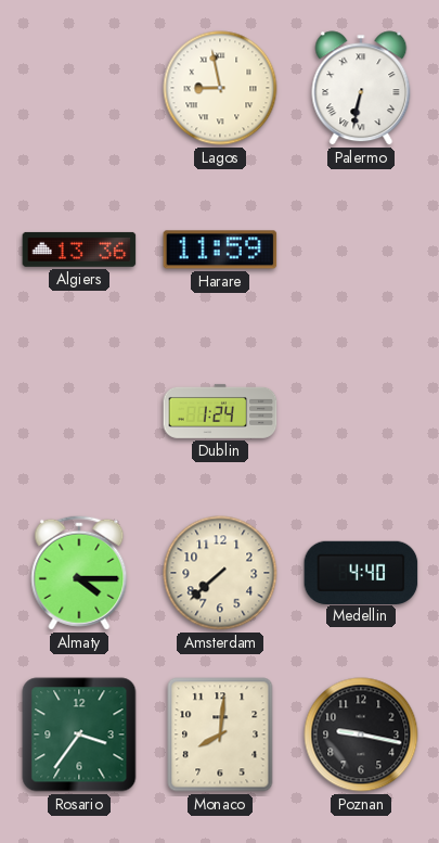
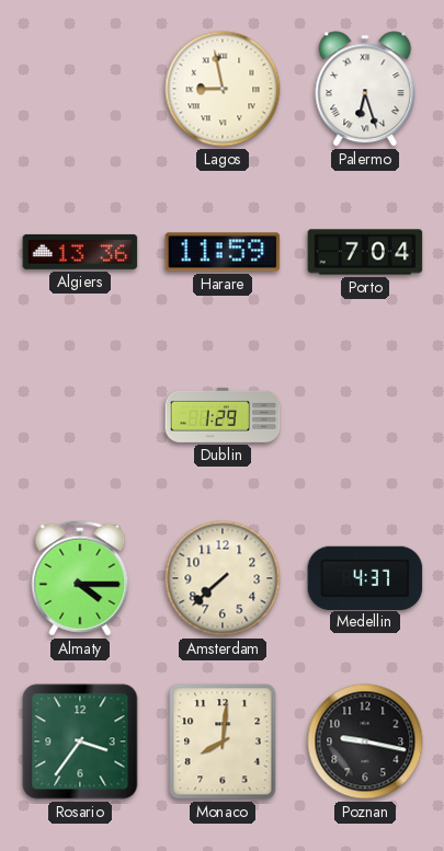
Palermo: 6:32 -> 6:27 (365, 89)
Porto: none -> 7:04 (365, 252)
Dublin: 1:24 -> 1:29 (223, 415)
Medellin: 4:40 -> 4:37 (365, 577)
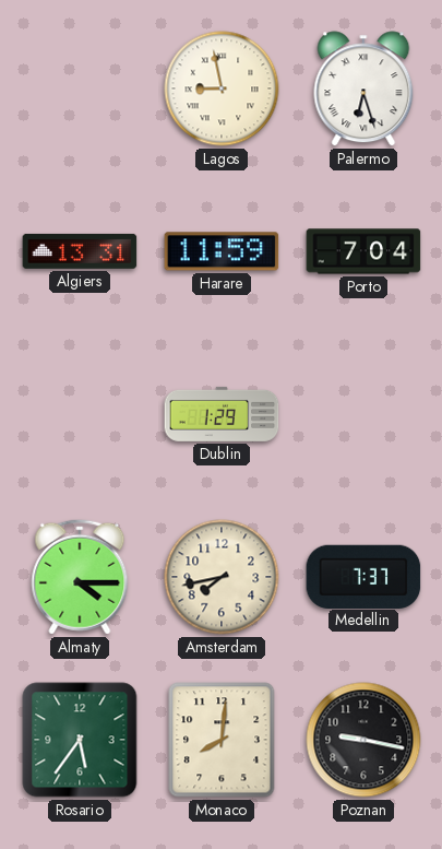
Algiers: 13:36 -> 13:31 (80, 251)
Amsterdam: 7:38 -> 7:43 (222, 577)
Medellin: 4:37 -> 7:37 (363, 576)
Rosario: 3:36 -> 5:36 (80, 740)
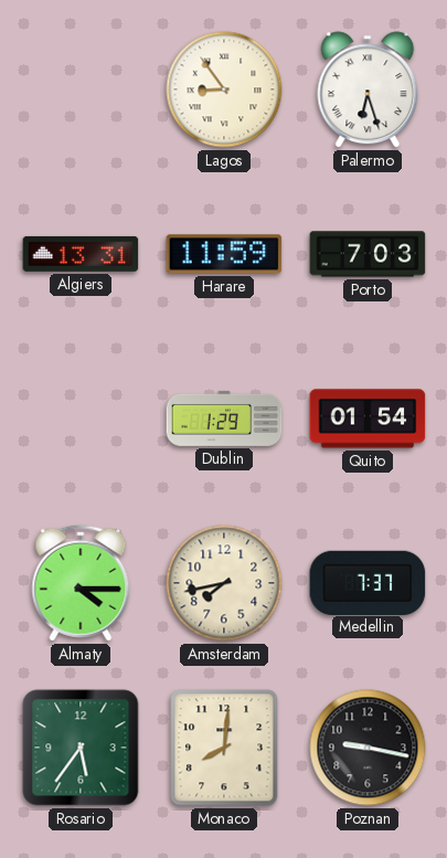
Lagos: 8:58 -> 8:54 (224, 89)
Porto: 7:04 -> 7:03 (368, 254)
Quito: none -> 01:54 (368, 419)
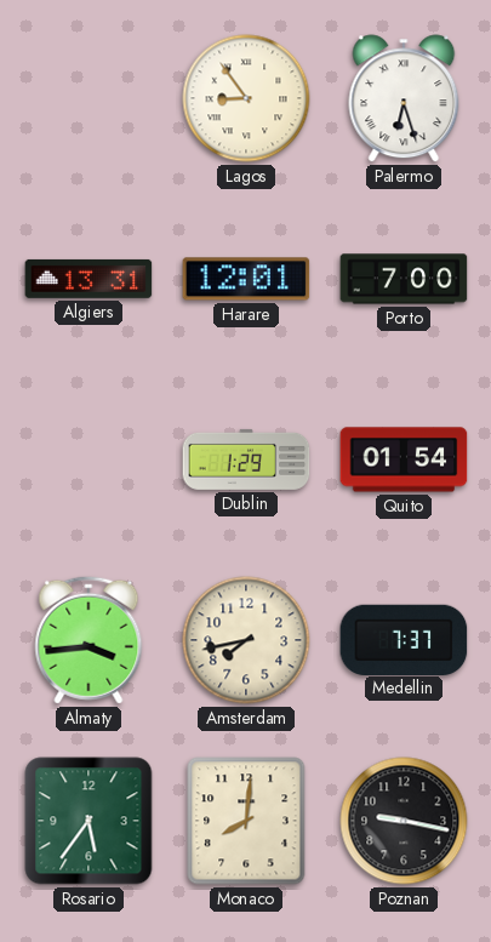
Harare: 11:59 -> 12:01 (246, 279)
Porto: 7:03 -> 7:00 (404, 279)
Almaty: 4:15 -> 3:44 (89, 640)
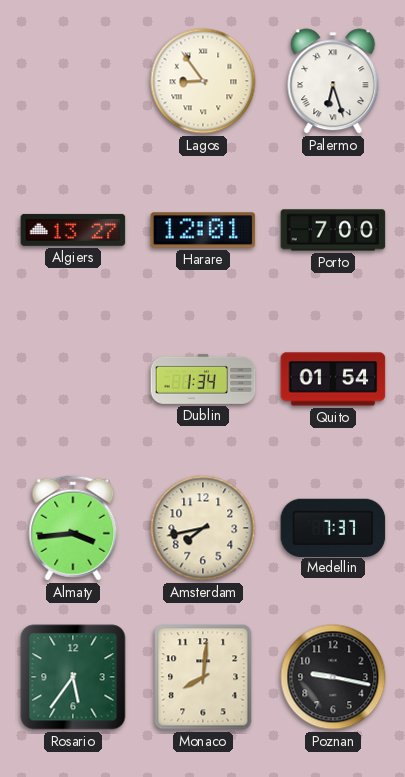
Algiers: 13:31 -> 13:27 (73, 230)
Dublin: 1:29 -> 1:34 (203, 379)
